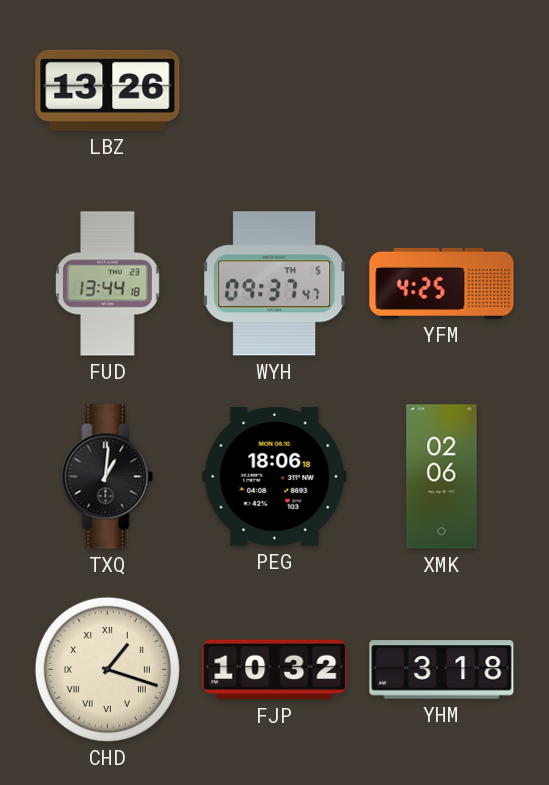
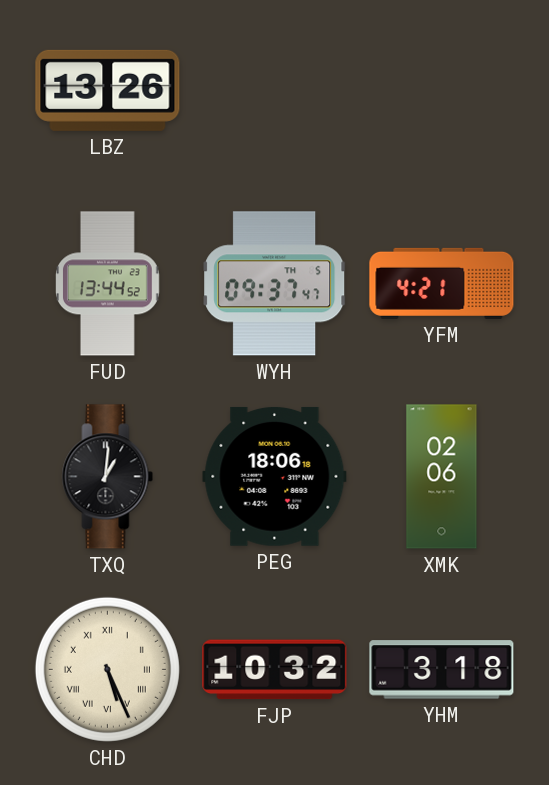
FUD: 13:44:18 -> 13:44:52 (108, 284)
YFM: 4:25 -> 4:21 (442, 283)
CHD: 1:18 -> 5:26 (107, 669)
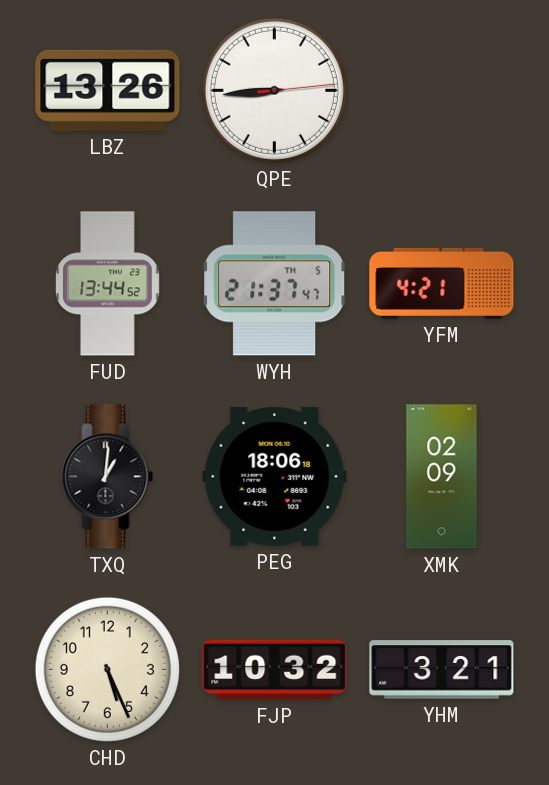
QPE: none -> 8:44 (274, 90)
WYH: 09:37 -> 21:37 (275, 284)
XMK: 02:06 -> 02:09 (442, 477)
CHD numerals: Roman -> Arabic (107, 669)
YHM: 3:18 -> 3:21 (442, 670)
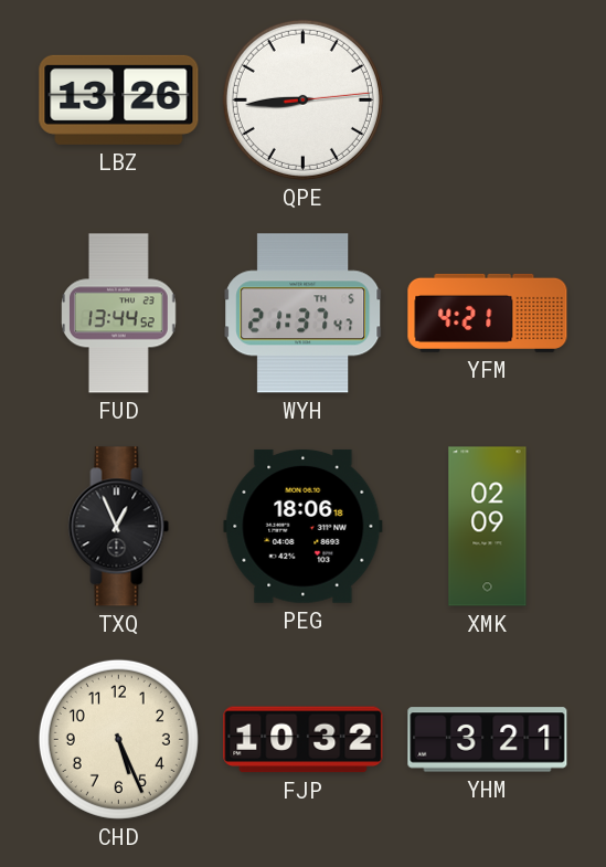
TXQ: 1:01 -> 12:56 (119, 527)
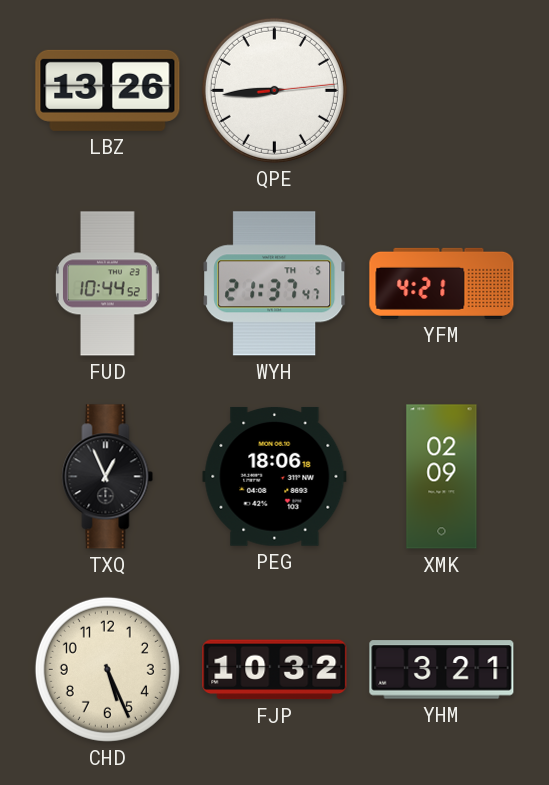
FUD: 13:44 -> 10:44 (108, 284)
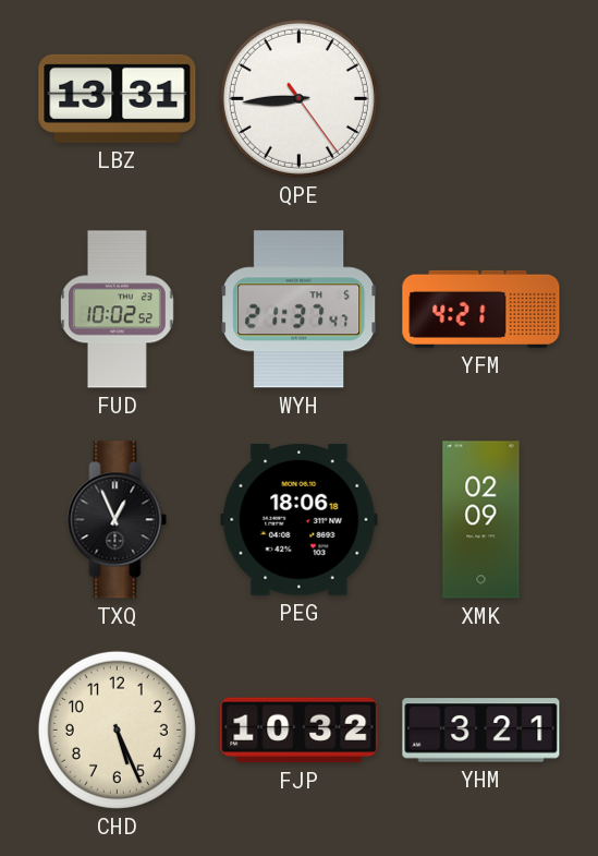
LBZ: 13:26 -> 13:31 (118, 98)
QPE: 8:44:14 -> 8:44:24 (298, 98)
FUD: 10:44 -> 10:02 (118, 310)
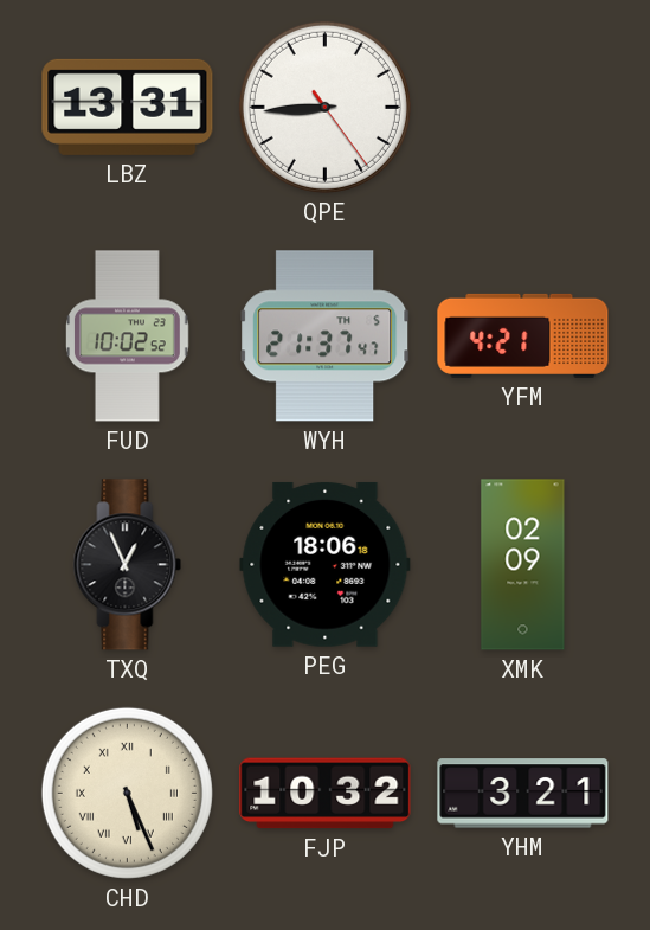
CHD numerals: Arabic -> Roman (127, 793)
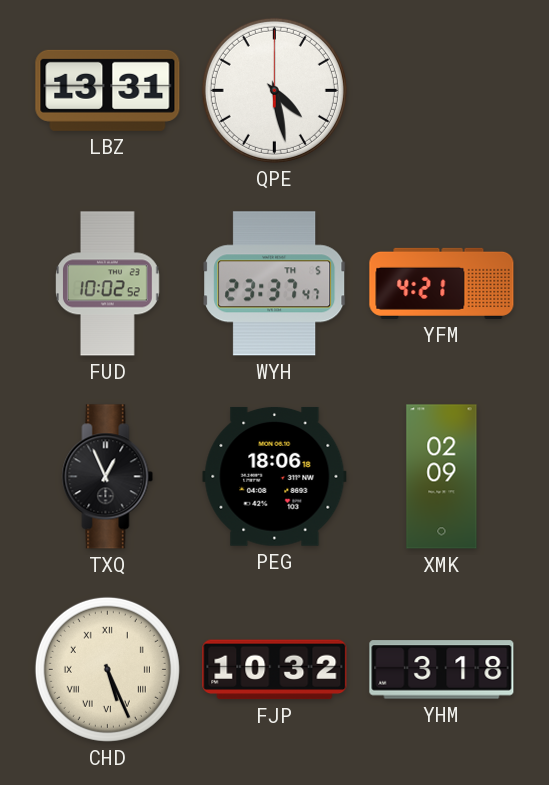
QPE: 8:44 -> 4:28 (274, 90)
WYH: 21:37 -> 23:37 (275, 284)
YHM: 3:21 -> 3:18 (442, 670)
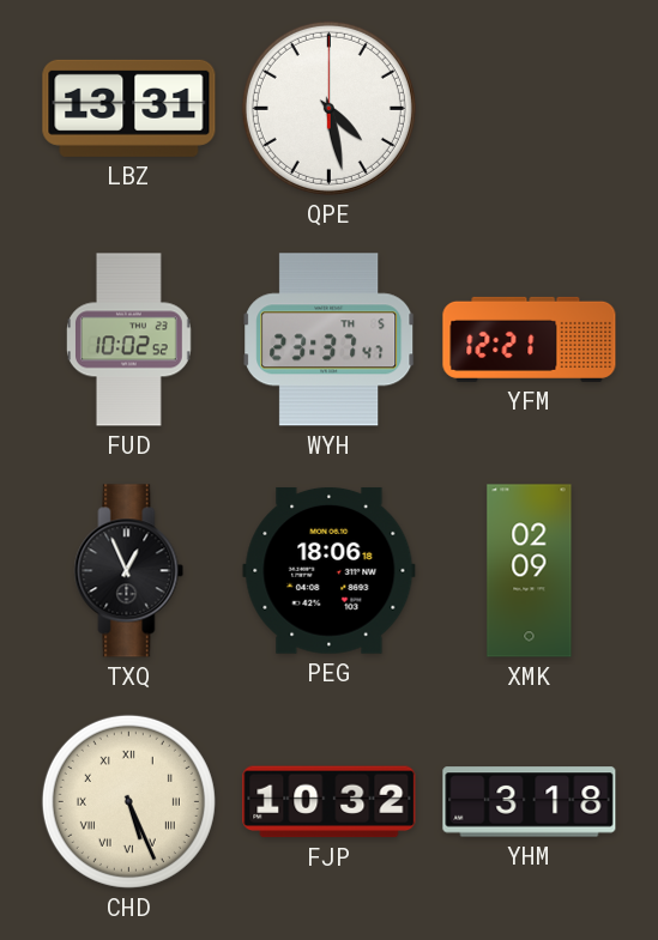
YFM: 4:21 -> 12:21 (530, 339)
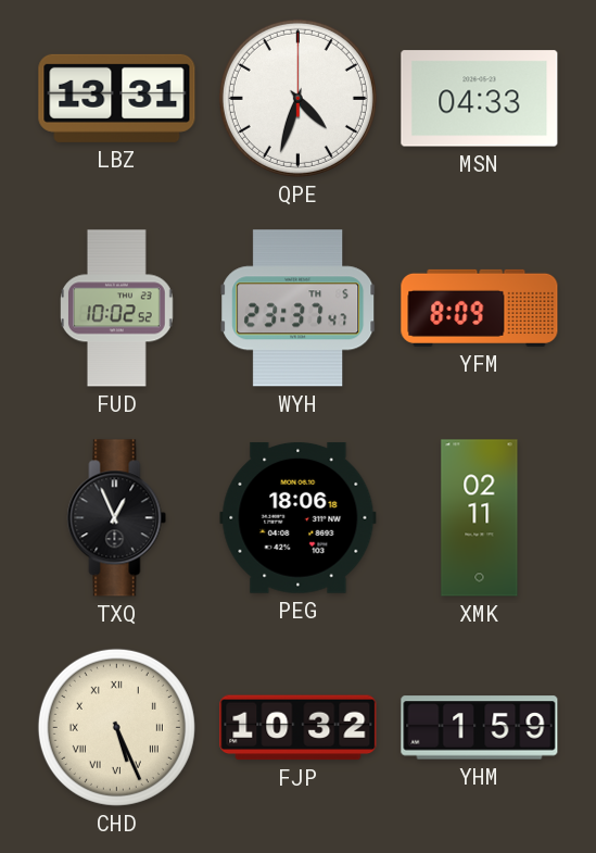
QPE: 4:28 -> 4:33 (297, 98)
MSN: none -> 04:33 (480, 99)
YFM: 12:21 -> 8:09 (480, 308)
XMK: 02:09 -> 02:11 (480, 518)
YHM: 3:18 -> 1:59 (480, 728)
